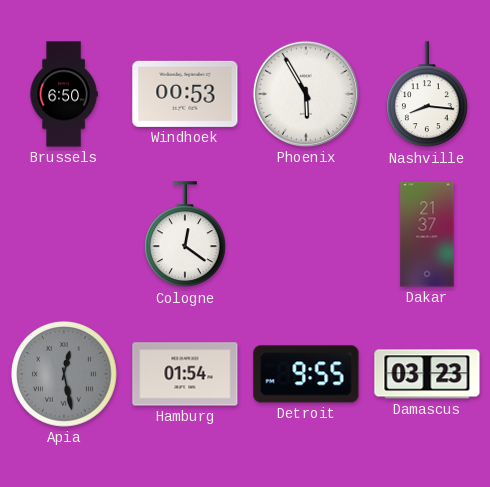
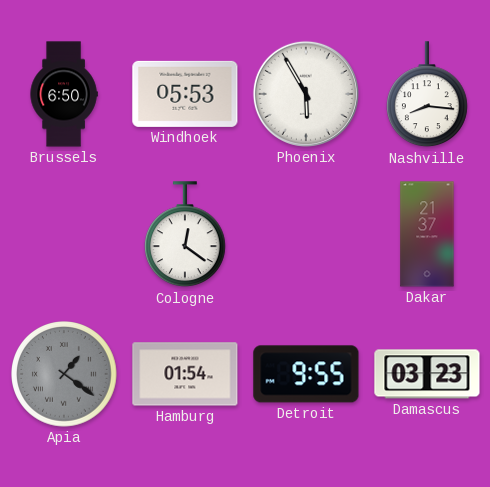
Windhoek: 00:53 -> 05:53 (185, 94)
Apia: 12:28 -> 1:21 (65, 375)
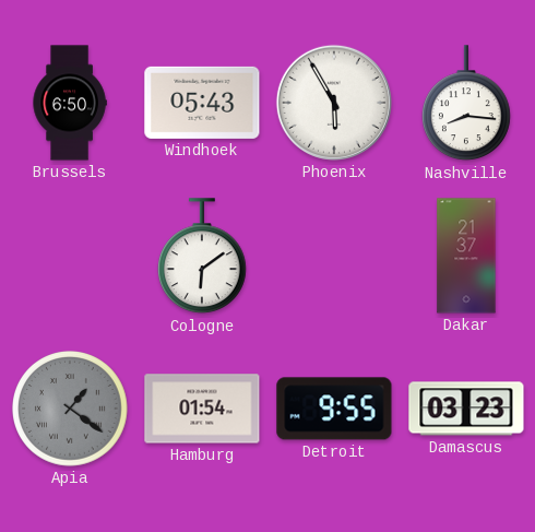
Windhoek: 05:53 -> 05:43 (202, 103)
Cologne: 12:21 -> 6:09 (203, 257)
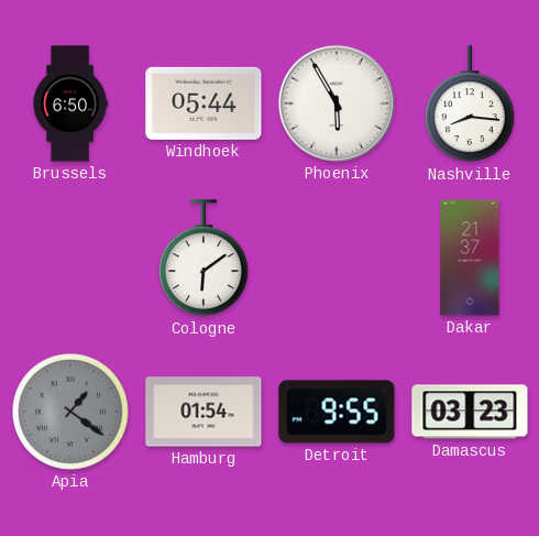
Windhoek: 05:43 -> 05:44 (204, 103)
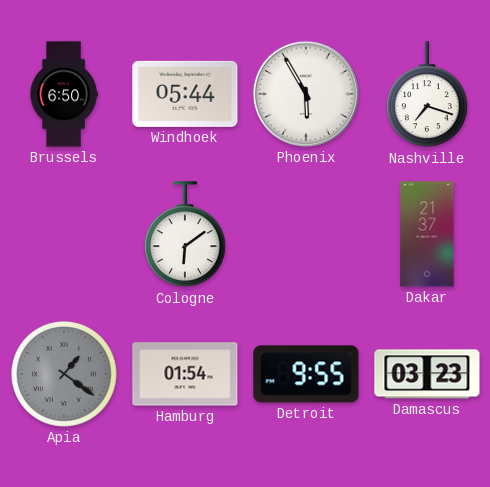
Nashville: 8:16 -> 7:18 (428, 95)
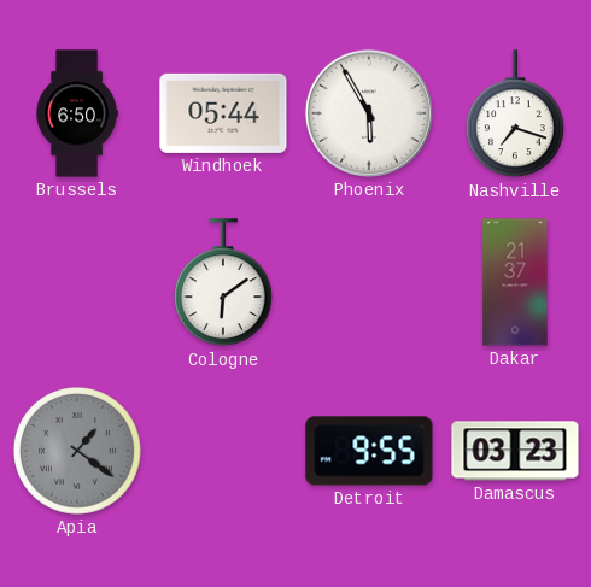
Hamburg: 01:54 -> none (185, 374)
